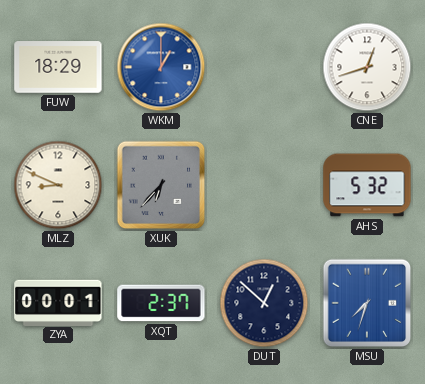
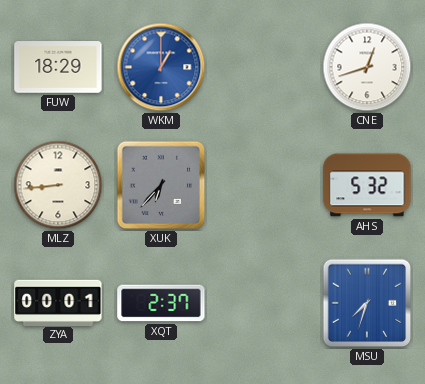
MLZ: 8:49 -> 8:44 (58, 185)
DUT: 12:52 -> none (264, 303)
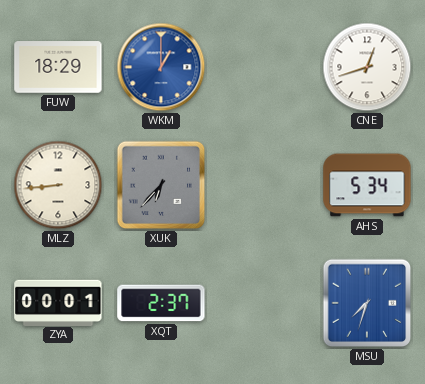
AHS: 5:32 -> 5:34 (367, 185)
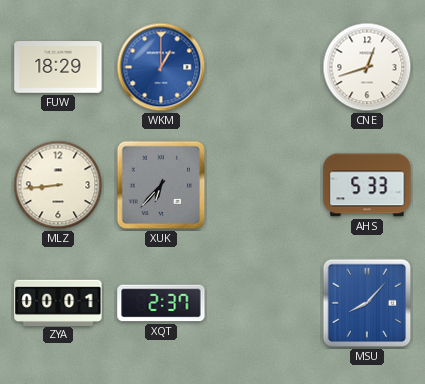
AHS: 5:34 -> 5:33 (367, 185)
MSU: 7:33 -> 8:07 (367, 303)
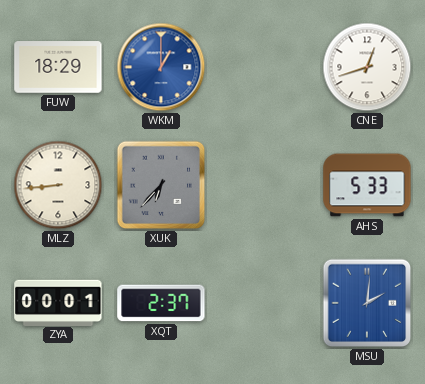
MSU: 8:07 -> 2:01 (367, 303)
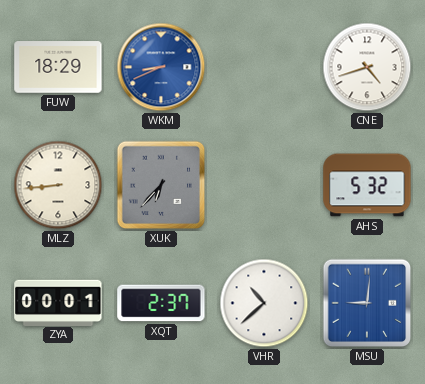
WKM: 1:00 -> 8:41 (161, 67)
CNE: 12:42 -> 4:42 (367, 67)
AHS: 5:33 -> 5:32 (367, 185)
VHR: none -> 10:38 (264, 303)
MSU: 2:01 -> 9:01 (367, 303)
